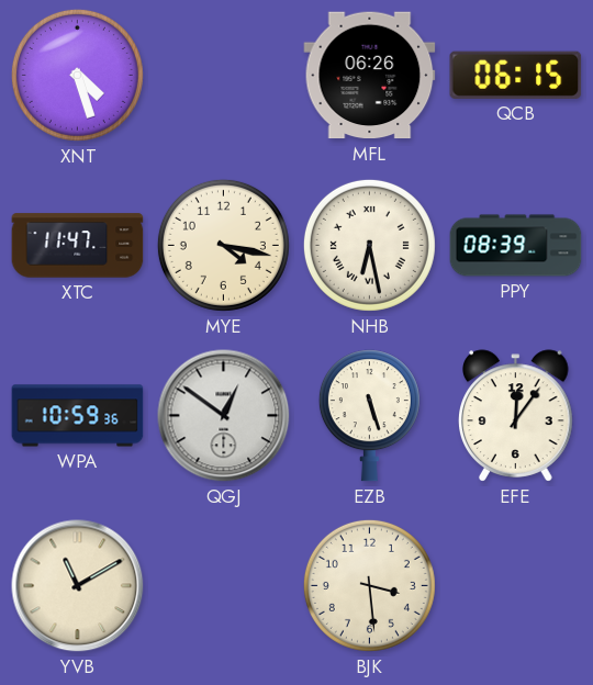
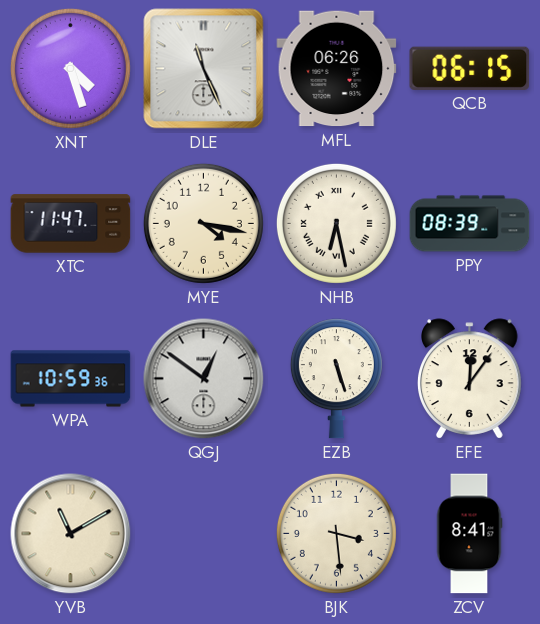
DLE: none -> 11:26 (204, 69)
ZCV: none -> 8:41 (469, 534)
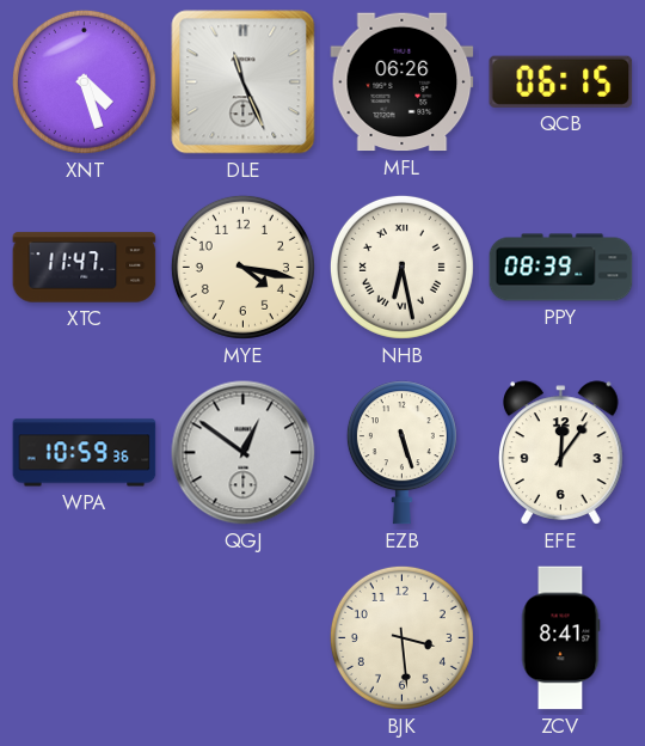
YVB: 11:10 -> none (71, 534)
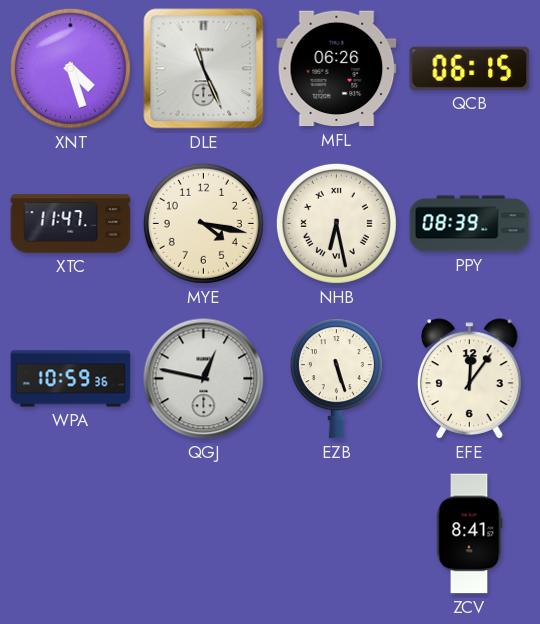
QGJ: 12:51 -> 12:47 (204, 379)
BJK: 3:29 -> none (401, 637)
